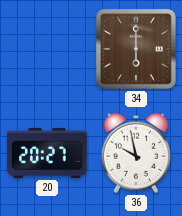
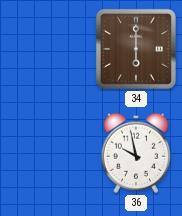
20: 20:27 -> none (47, 153)
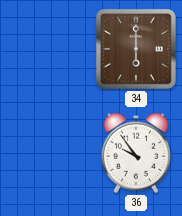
36: 9:58 -> 9:54 (135, 153)
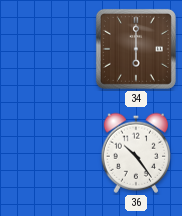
36: 9:54 -> 10:24 (135, 153)
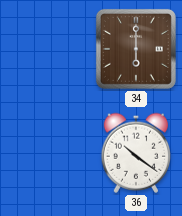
36: 10:24 -> 10:21 (135, 153)
